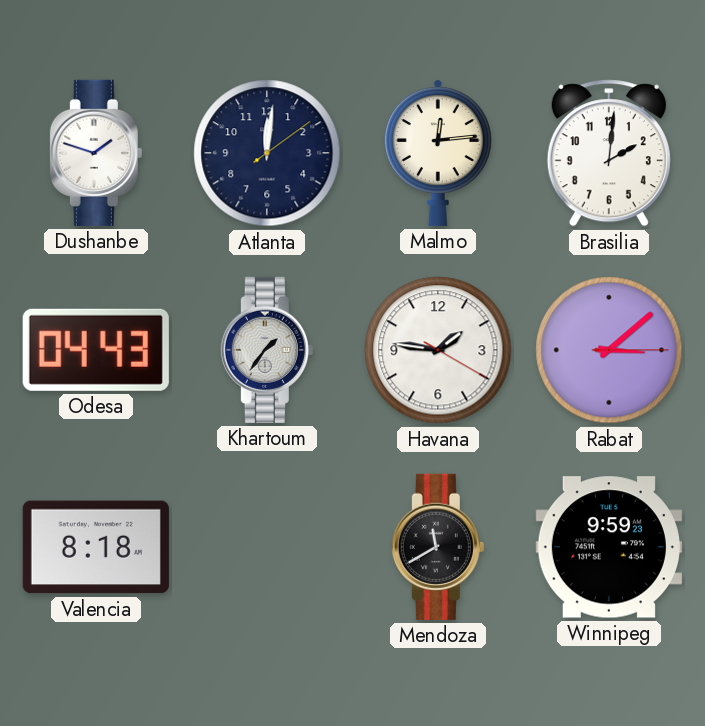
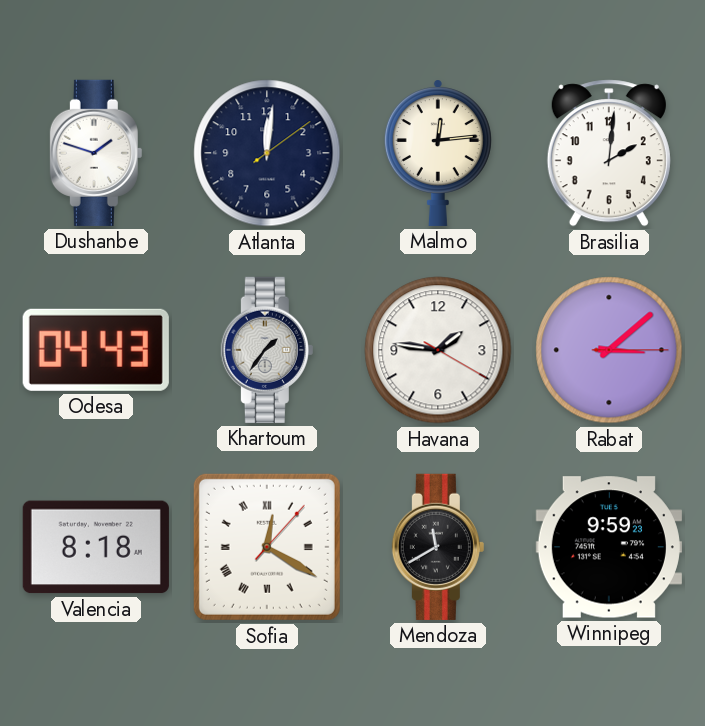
Sofia: none -> 12:20 (267, 547)
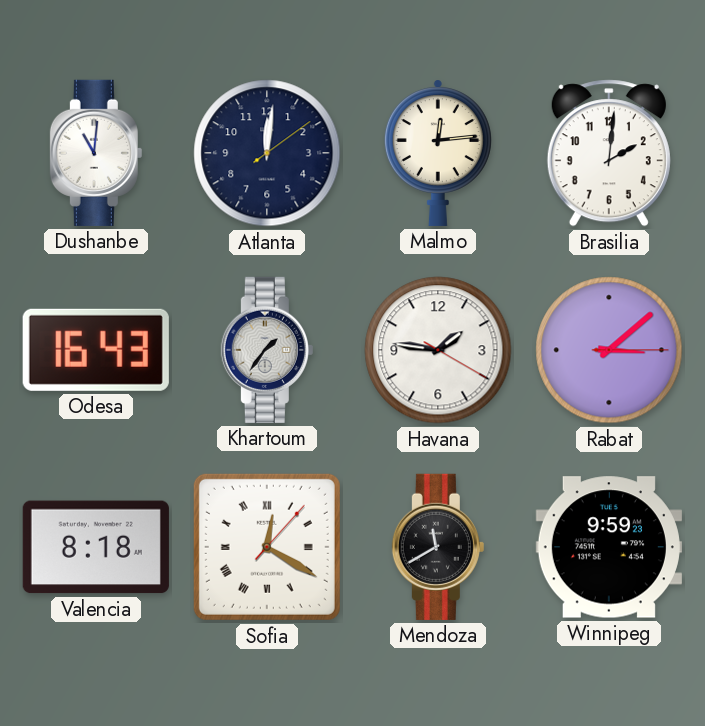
Dushanbe: 1:48 -> 11:01 (96, 153)
Odesa: 04:43 -> 16:43 (96, 350)
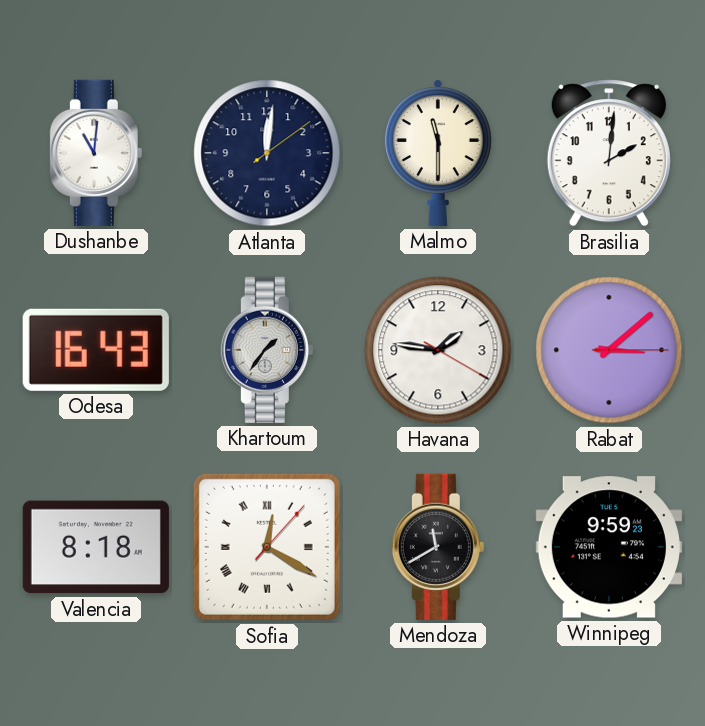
Malmo: 12:14 -> 11:30 (438, 153)
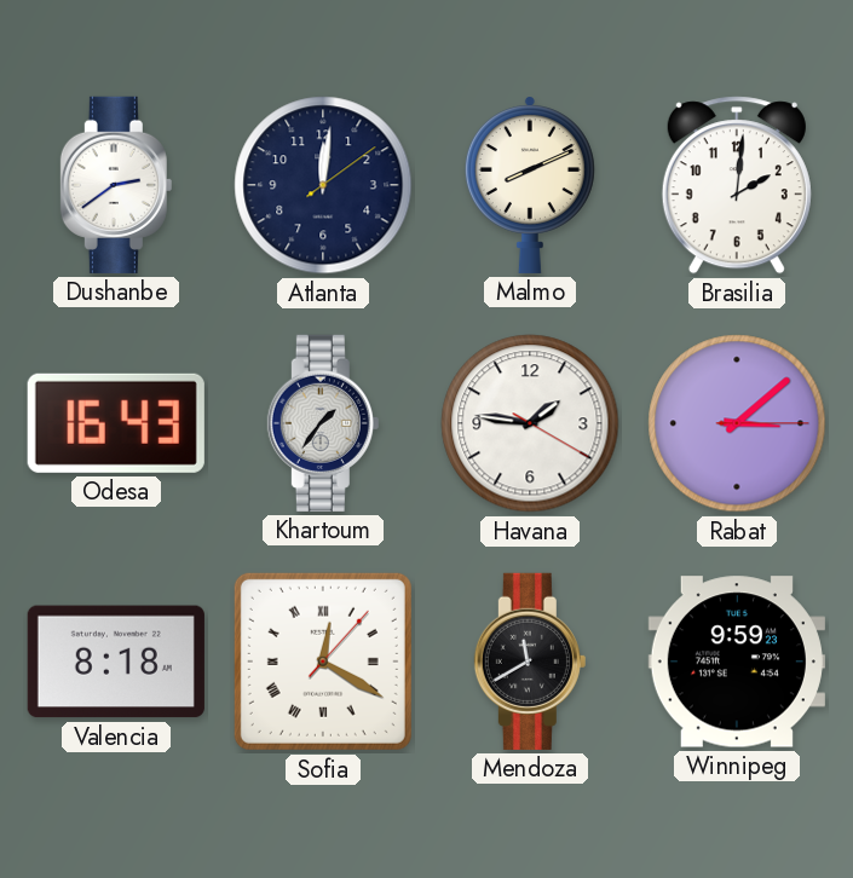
Dushanbe: 11:01 -> 2:39 (116, 185)
Malmo: 11:30 -> 8:11 (530, 185)
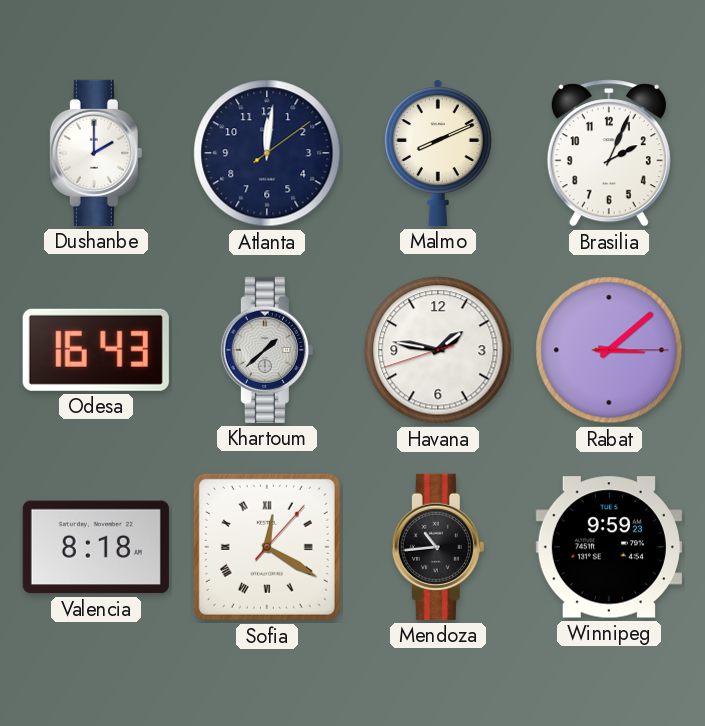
Dushanbe: 2:39 -> 2:00 (96, 153)
Brasilia: 2:01 -> 2:04 (609, 153)
Khartoum: 1:36 -> 1:38 (267, 350)
Havana: 1:46:20 -> 1:46:42 (438, 350)
Mendoza: 11:40 -> 10:44 (438, 547)
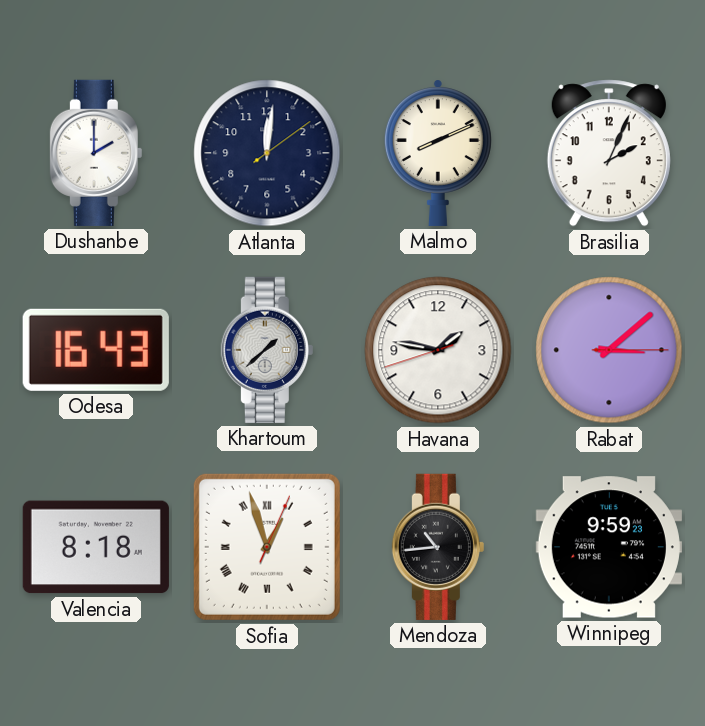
Sofia: 12:20 -> 12:57 (267, 547)
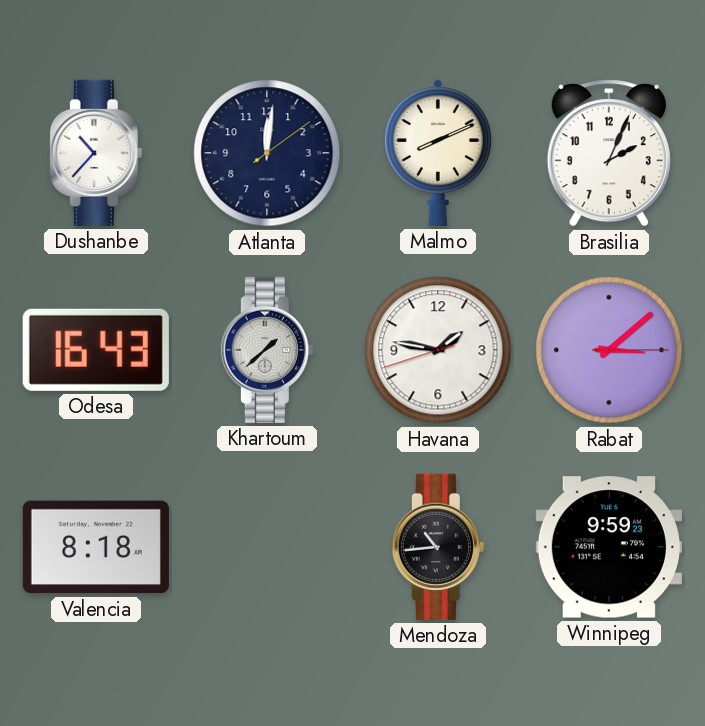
Dushanbe: 2:00 -> 10:37 (96, 153)
Sofia: 12:57 -> none (267, 547)
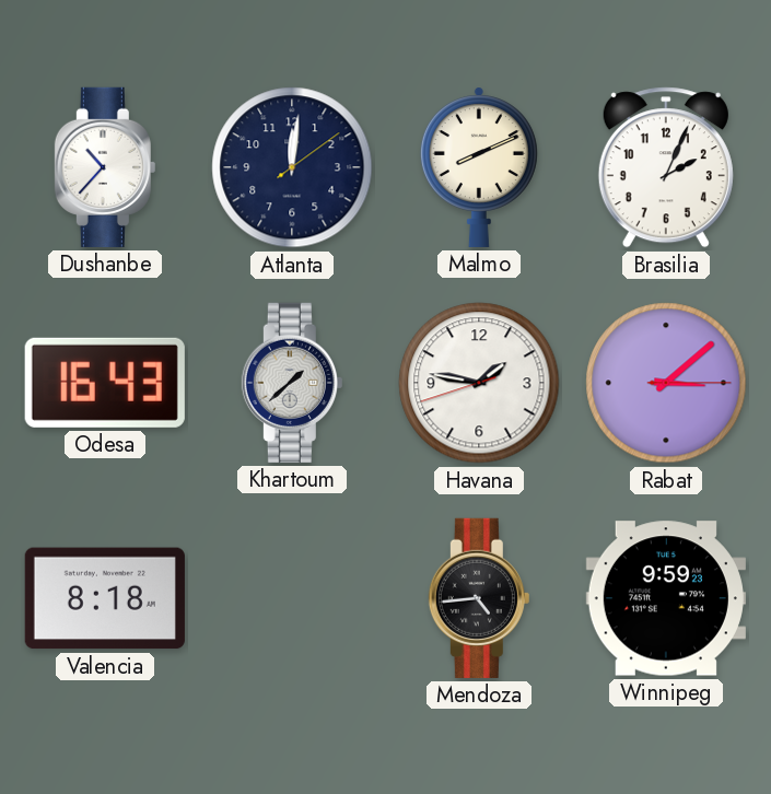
Mendoza: 10:44 -> 4:44 (479, 598)
